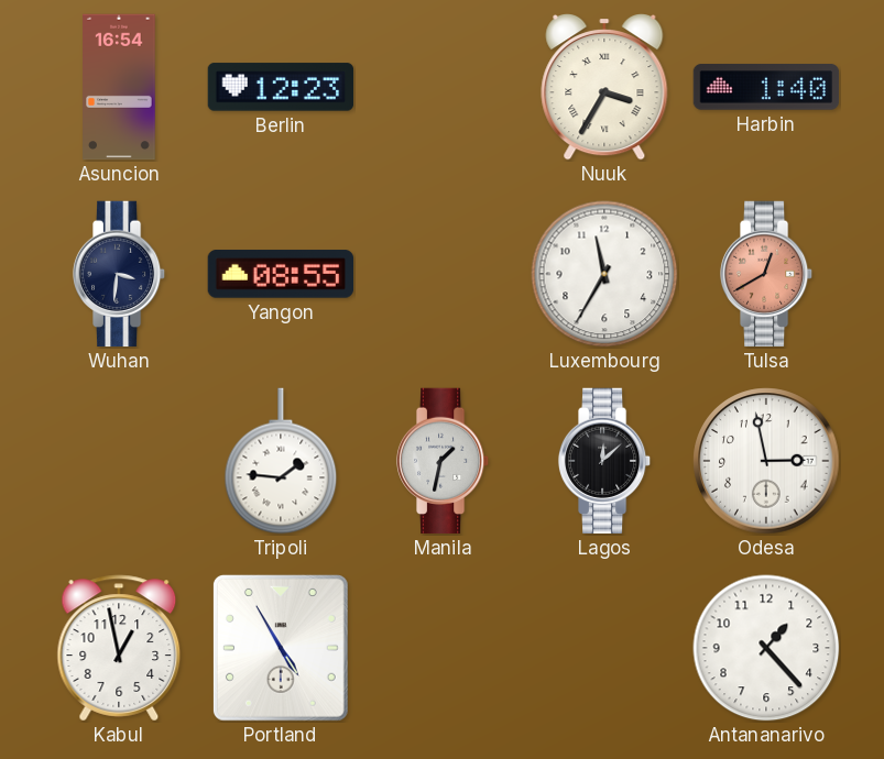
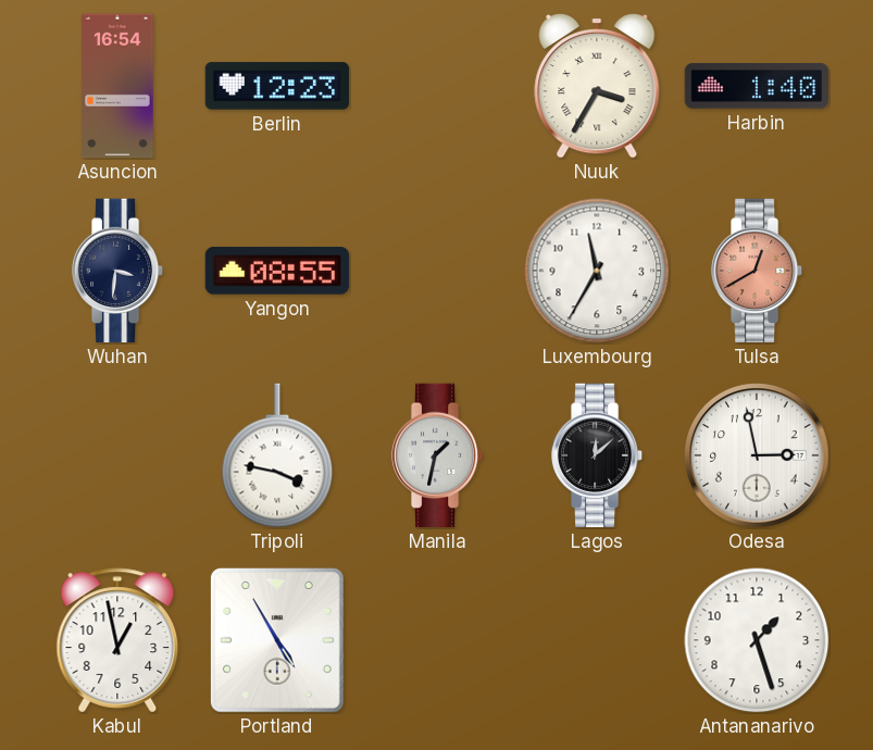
Tripoli: 1:46 -> 3:47 (277, 455)
Antananarivo: 1:23 -> 1:27 (757, 640)
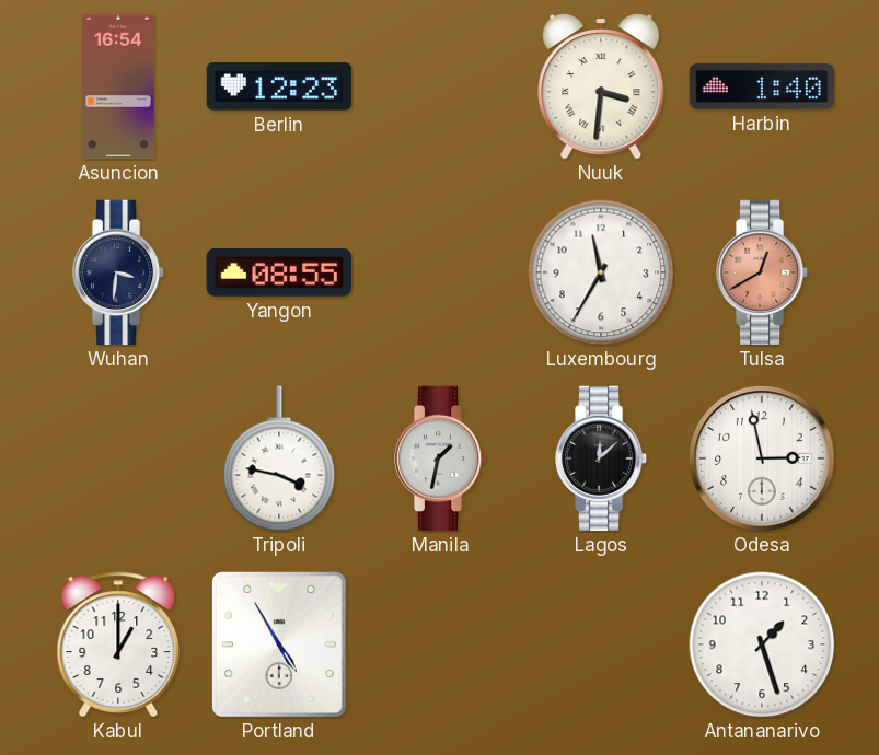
Nuuk: 3:35 -> 3:31 (601, 88)
Kabul: 12:58 -> 1:00 (118, 644)
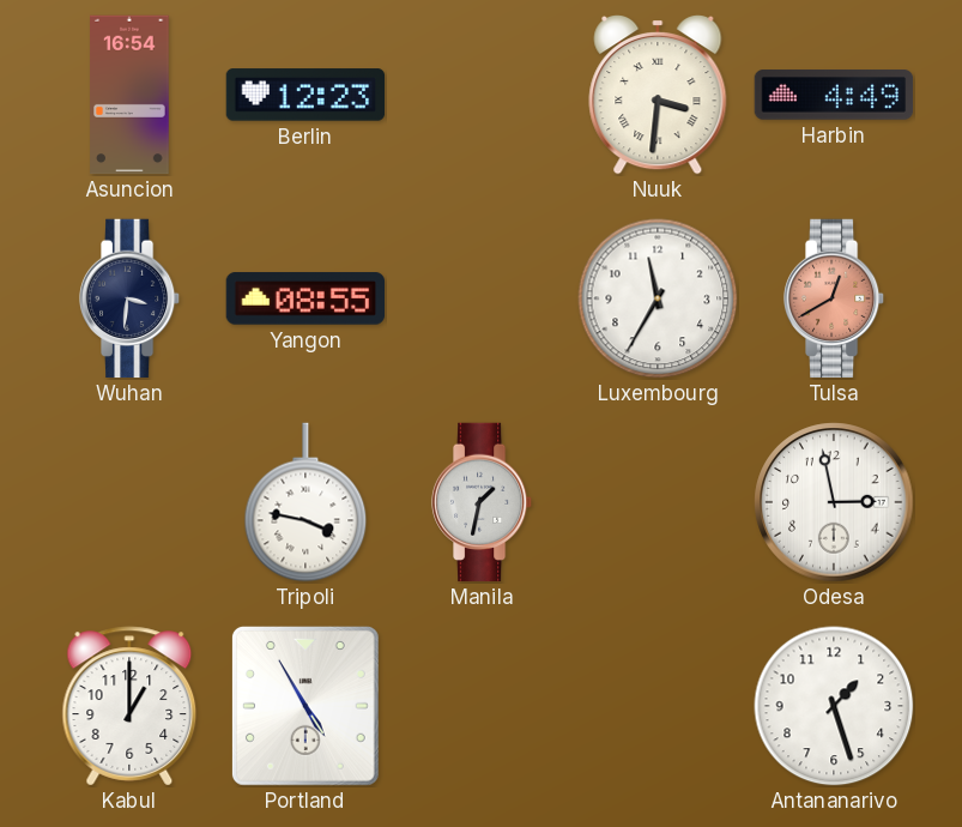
Harbin: 1:40 -> 4:49 (834, 95)
Lagos: 12:08 -> none (601, 458)
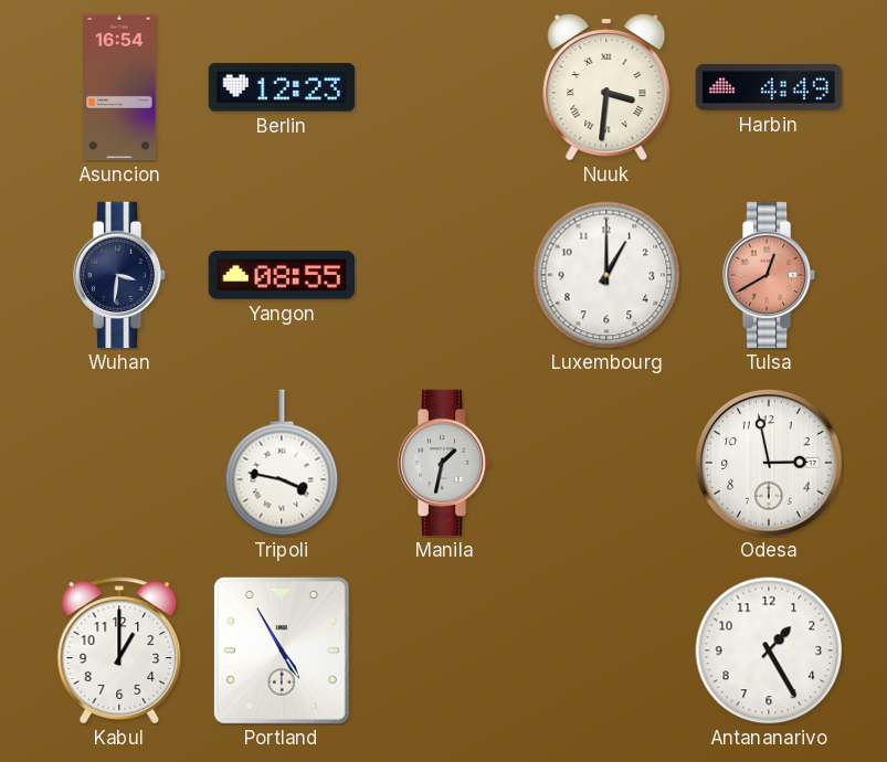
Luxembourg: 11:35 -> 1:00 (606, 275)
Antananarivo: 1:27 -> 1:25 (769, 650)
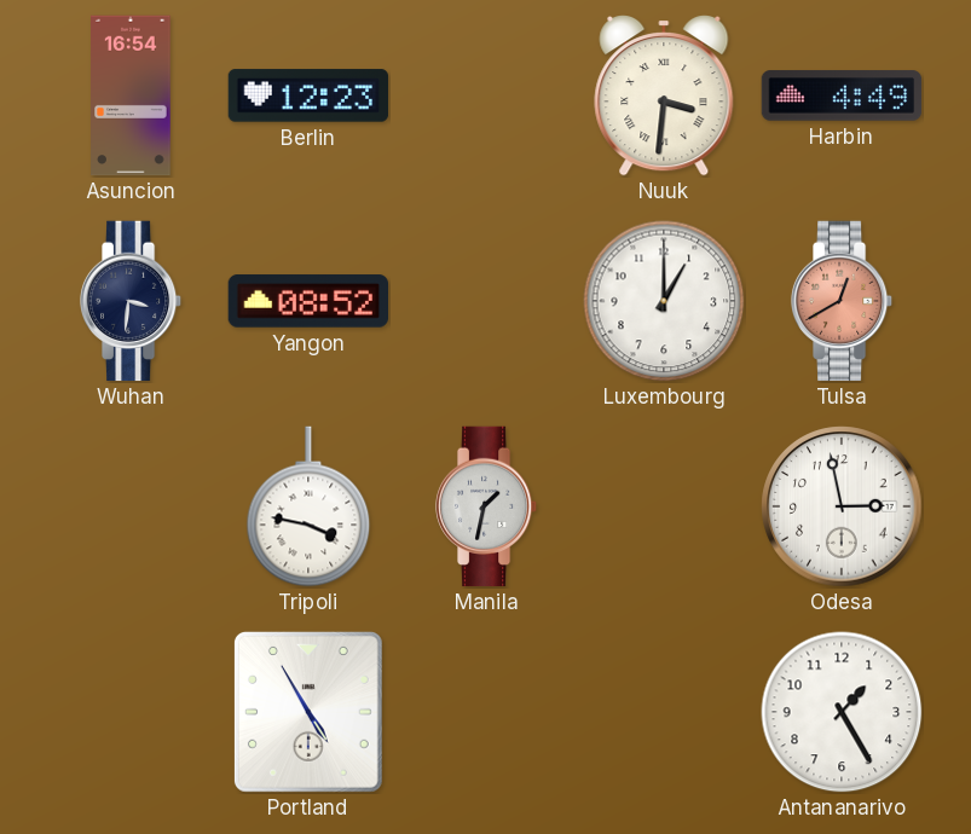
Yangon: 08:55 -> 08:52 (308, 301)
Kabul: 1:00 -> none (119, 650)
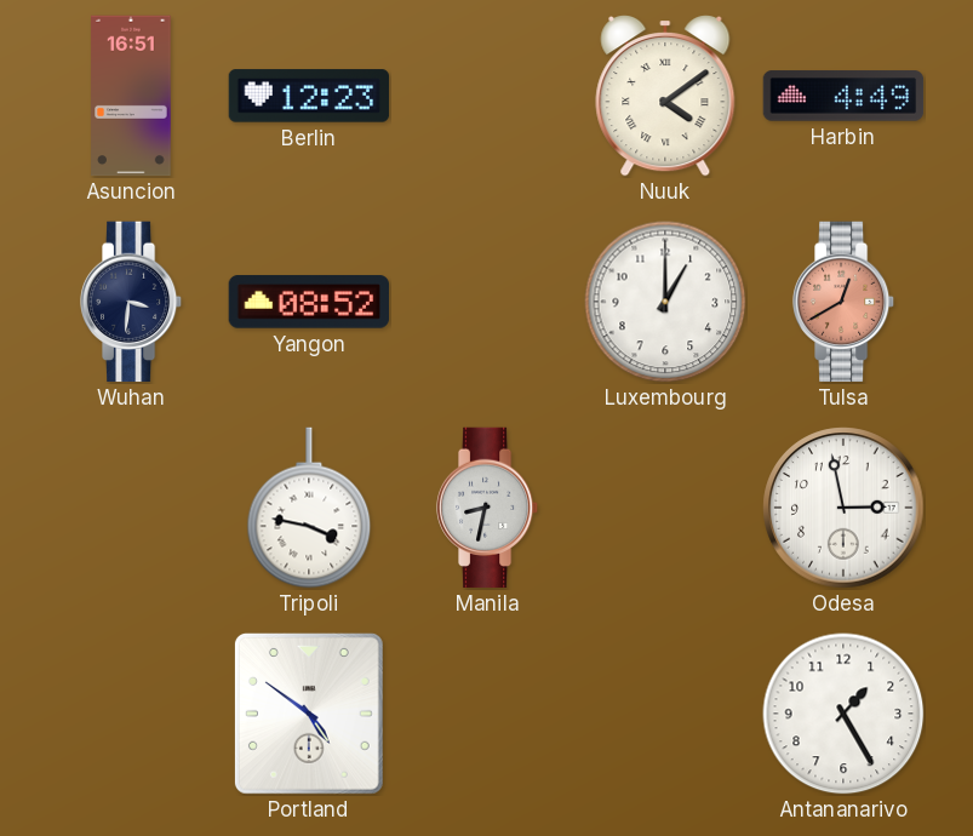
Asuncion: 16:54 -> 16:51 (131, 96)
Nuuk: 3:31 -> 4:09 (665, 97)
Manila: 1:32 -> 8:32 (487, 508)
Portland: 4:55 -> 4:51 (309, 714)
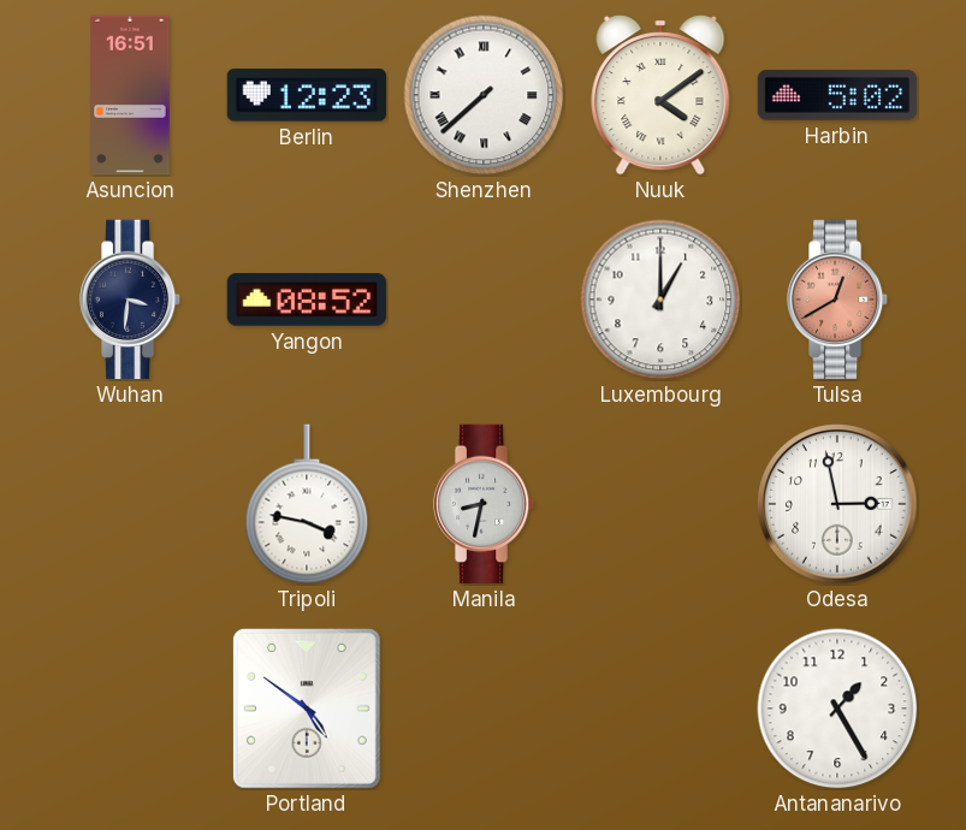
Shenzhen: none -> 7:38 (484, 95)
Harbin: 4:49 -> 5:02 (837, 95)
